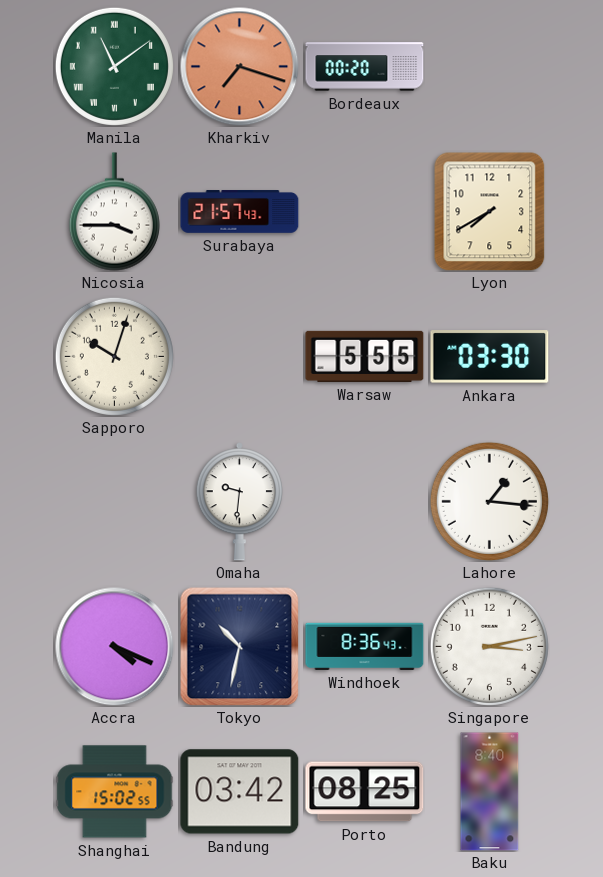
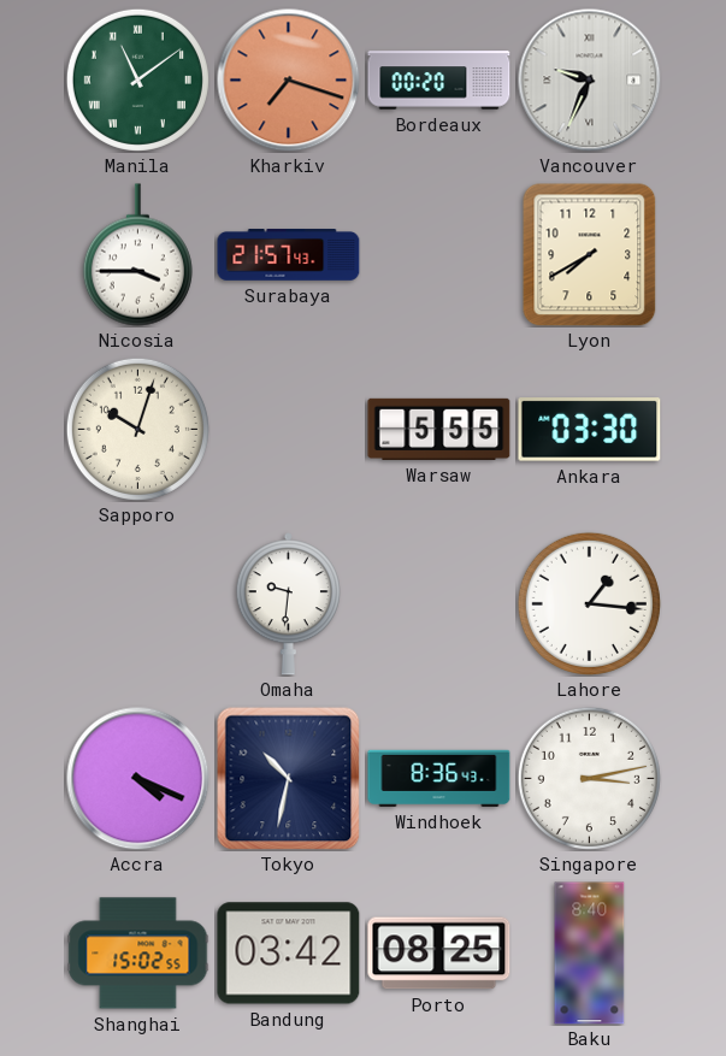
Vancouver: none -> 9:34 (590, 81)
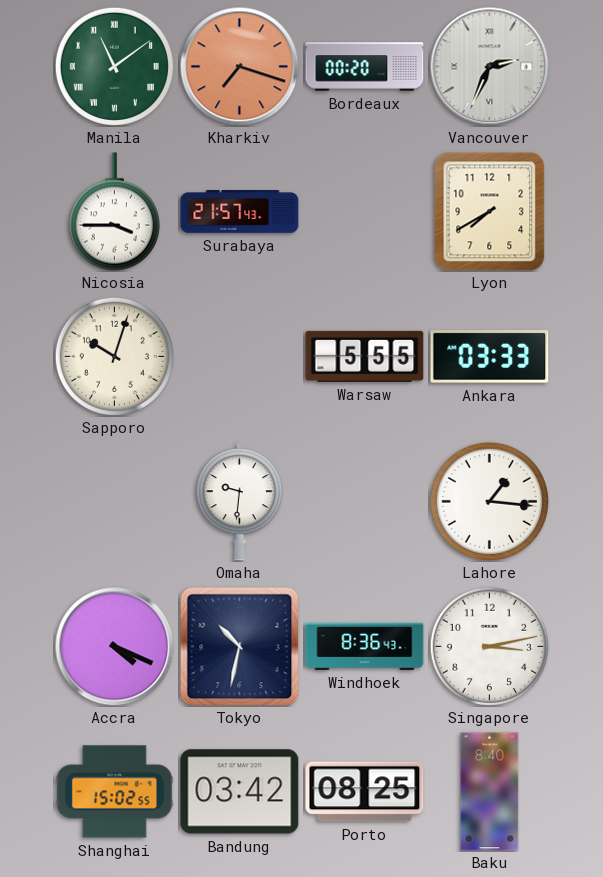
Vancouver: 9:34 -> 2:34 (490, 67)
Ankara: 03:30 -> 03:33 (490, 357)
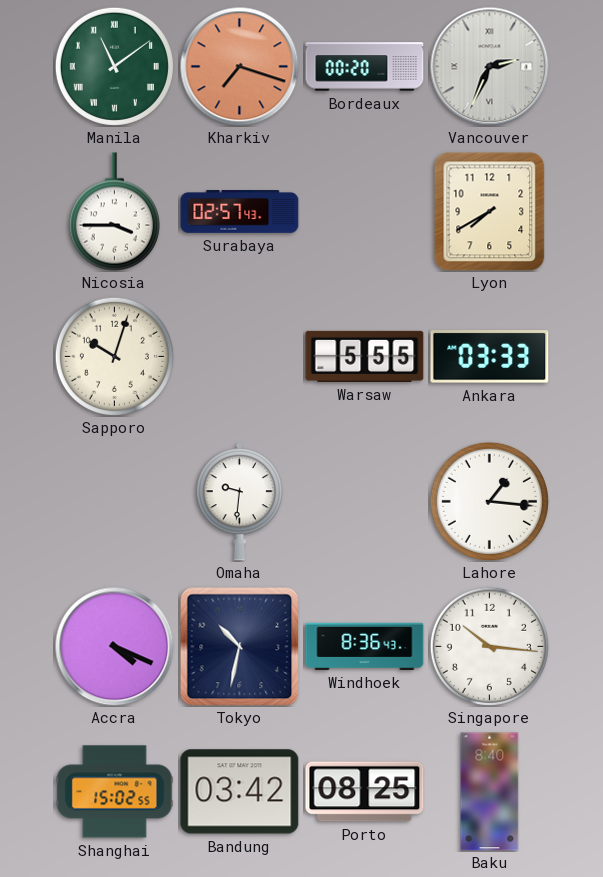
Surabaya: 21:57 -> 02:57 (240, 212)
Singapore: 3:13 -> 10:16 (489, 646)
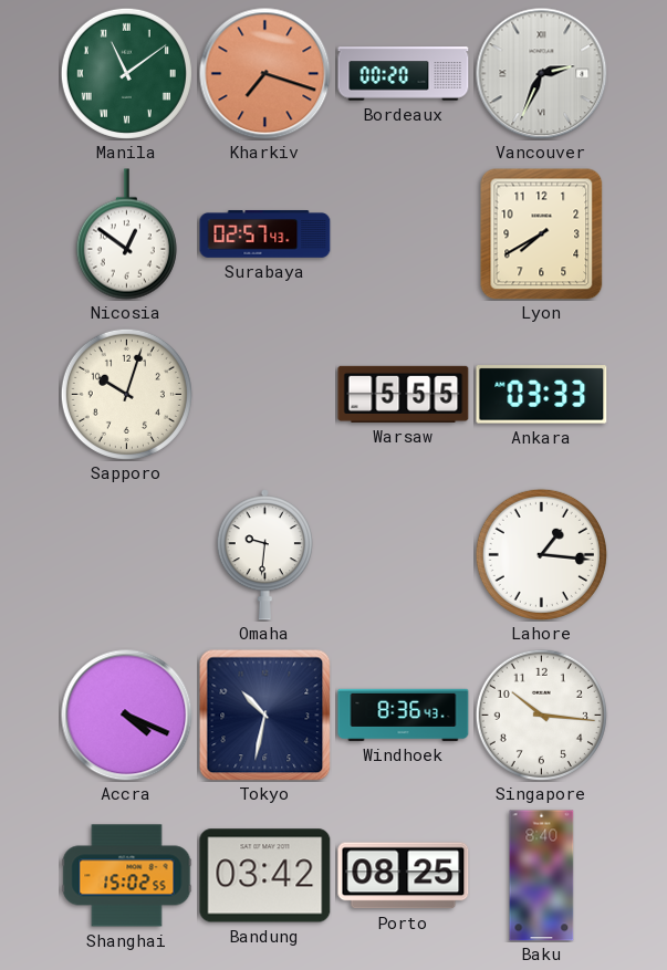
Nicosia: 3:45 -> 12:51 (126, 234)
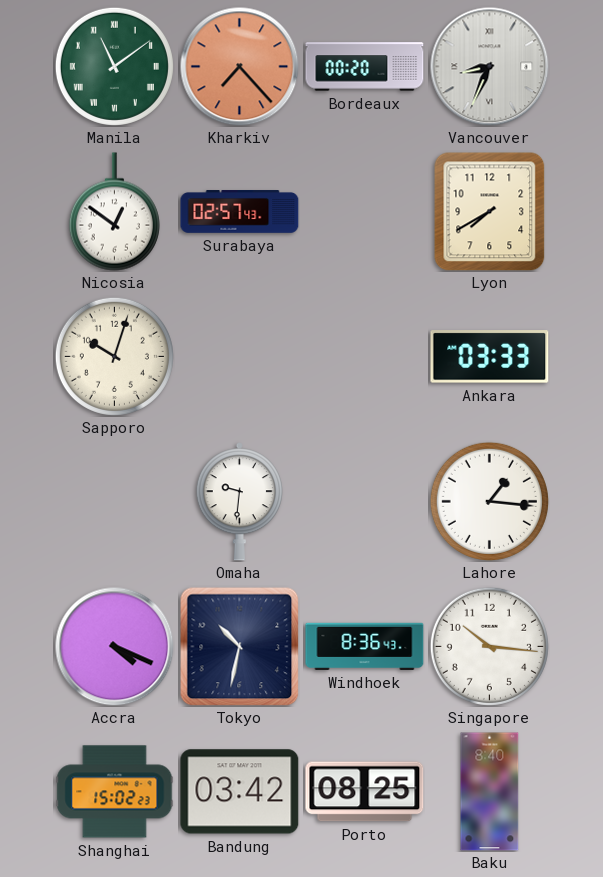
Kharkiv: 7:18 -> 7:23 (240, 67)
Vancouver: 2:34 -> 8:34 (490, 67)
Warsaw: 5:55 -> none (404, 394)
Shanghai: 15:02:55 -> 15:02:23 (115, 792)
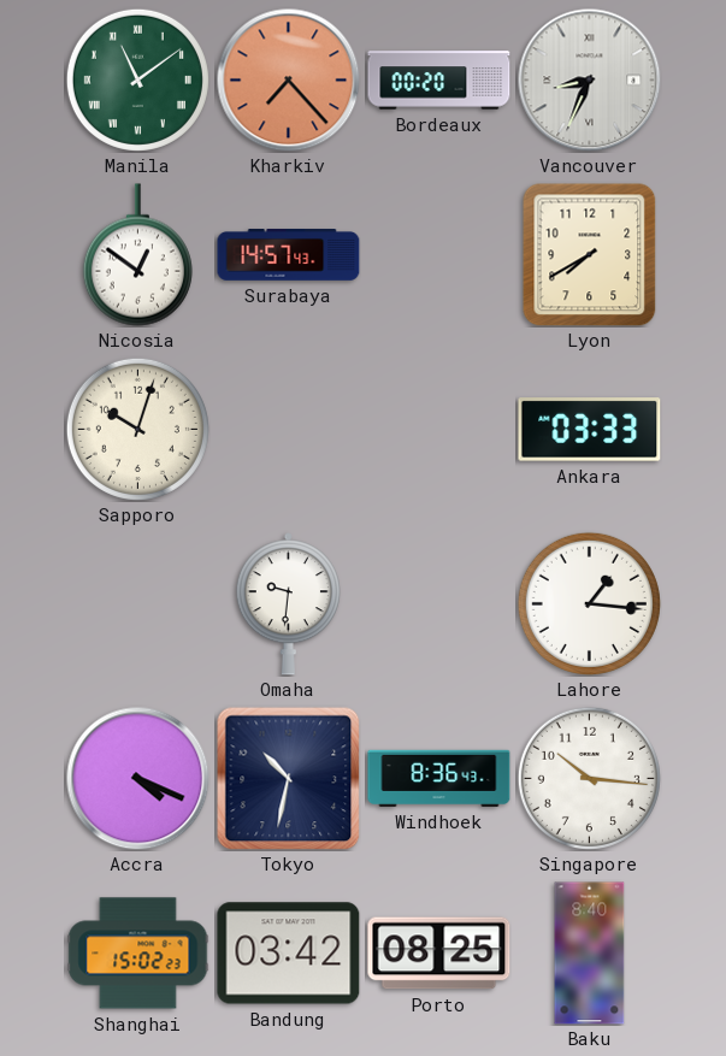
Surabaya: 02:57 -> 14:57 (289, 255)
